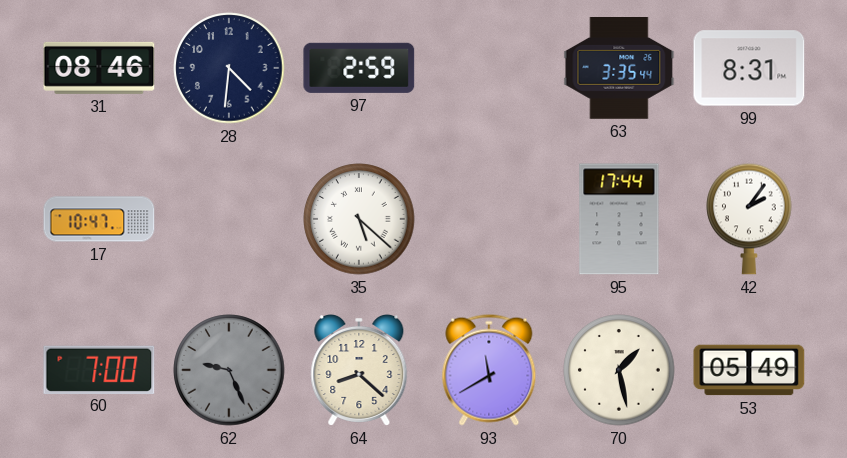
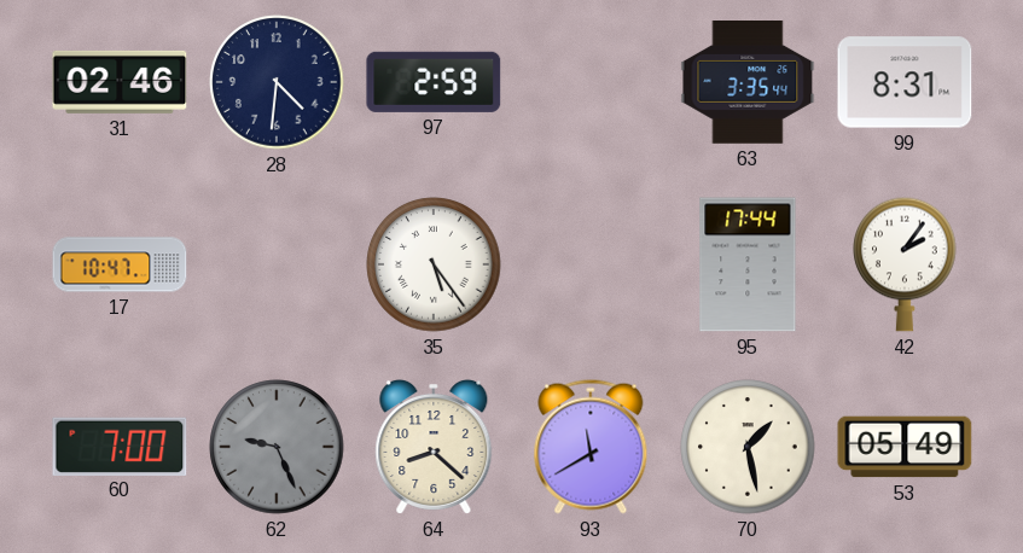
31: 08:46 -> 02:46 (120, 82)
35: 5:22 -> 5:24 (434, 264)
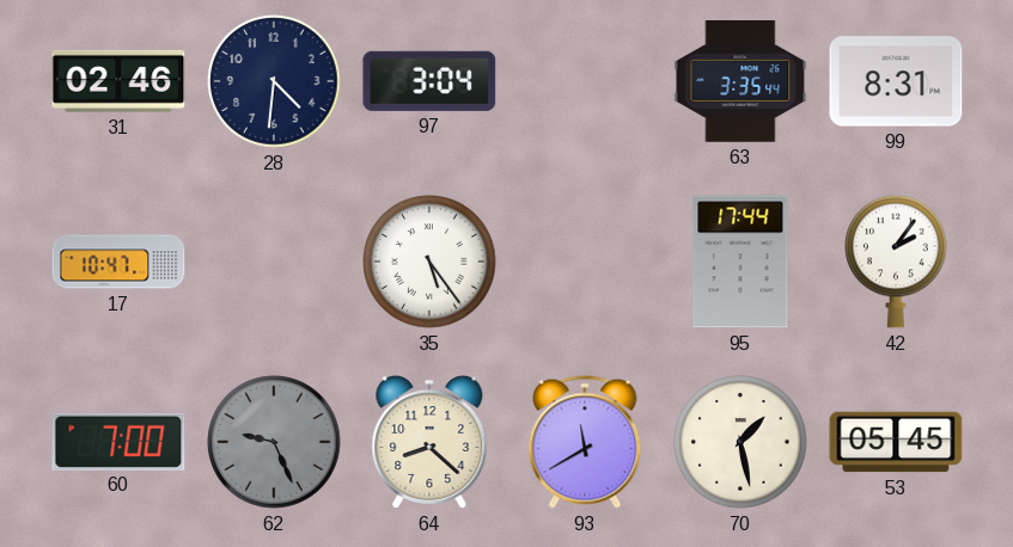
97: 2:59 -> 3:04 (429, 81)
53: 05:49 -> 05:45 (896, 442)
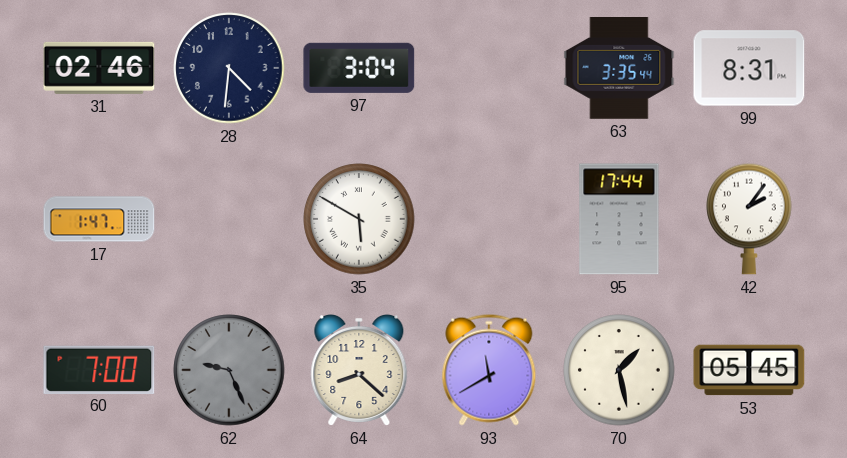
17: 10:47 -> 1:47 (99, 219)
35: 5:24 -> 5:50 (359, 219)
